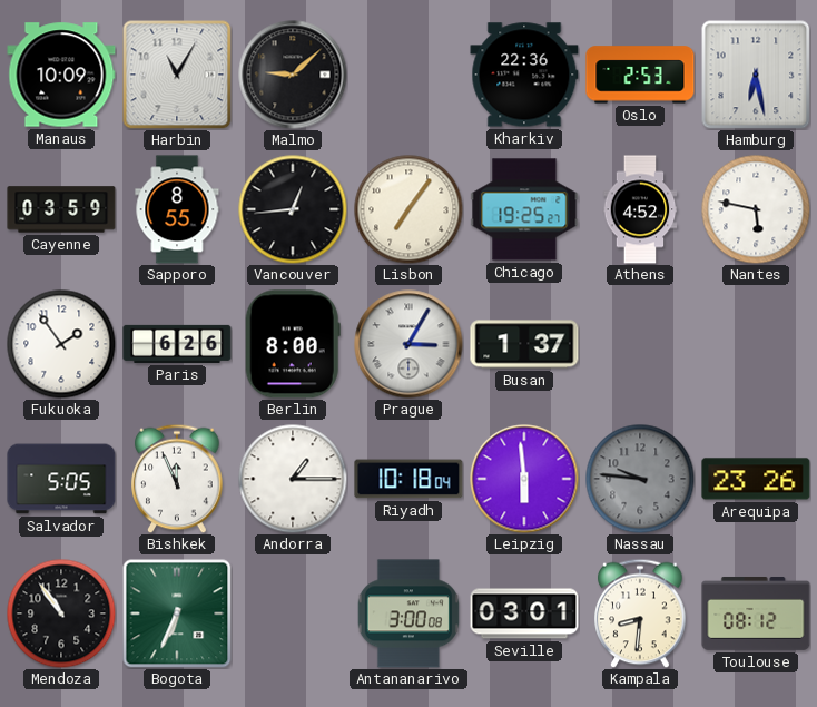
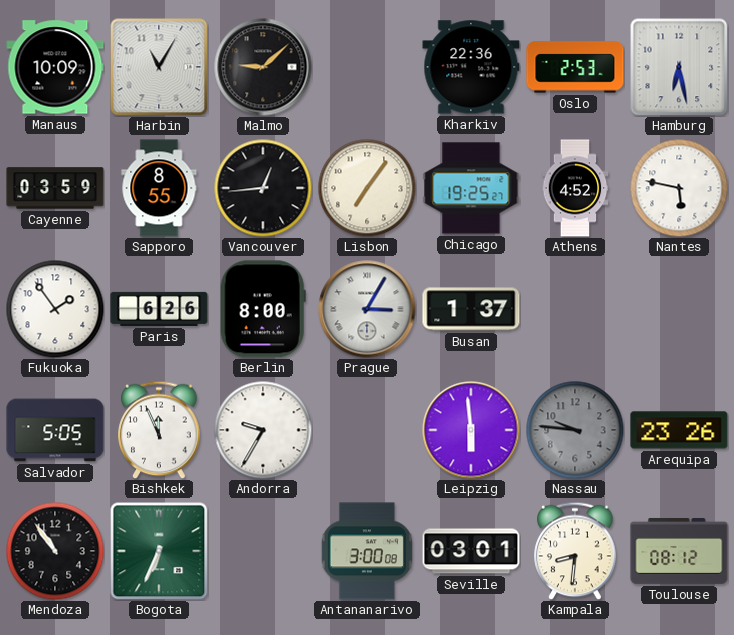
Andorra: 1:15 -> 9:35 (263, 430)
Riyadh: 10:18 -> none (408, 479)
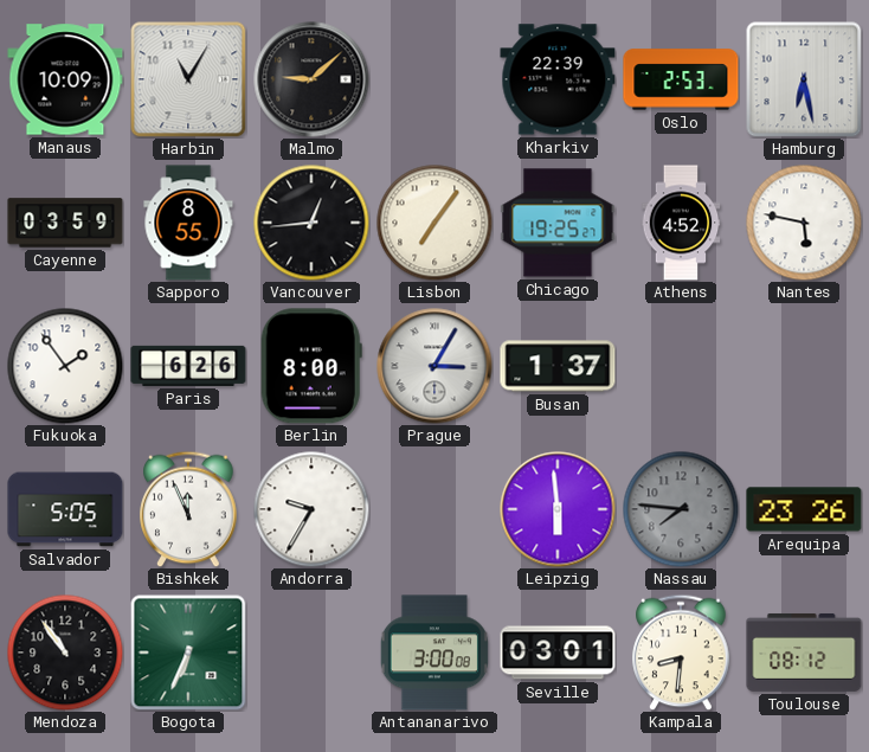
Kharkiv: 22:36 -> 22:39 (558, 79)
Nassau: 9:46 -> 7:46 (681, 509)
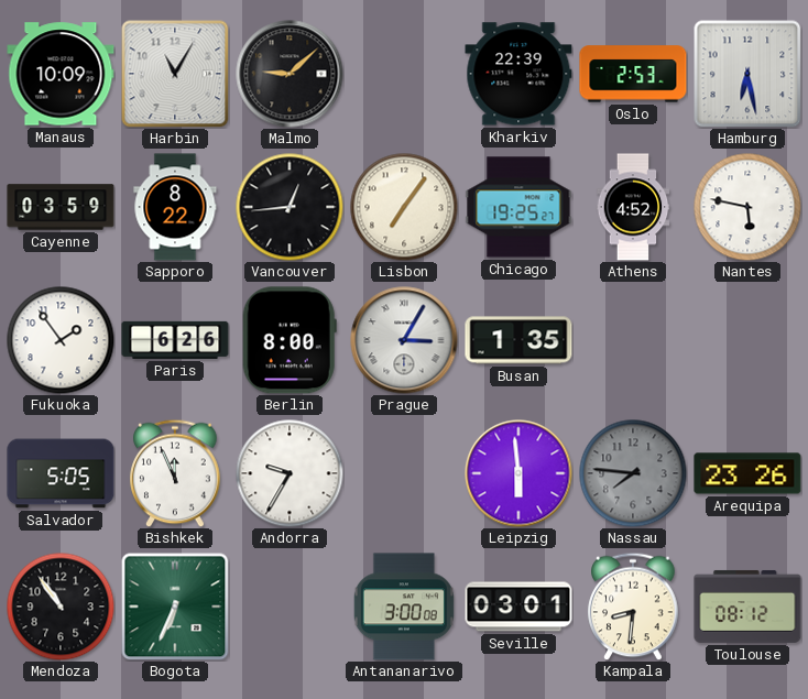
Sapporo: 8:55 -> 8:22 (175, 207)
Busan: 1:37 -> 1:35 (518, 340)
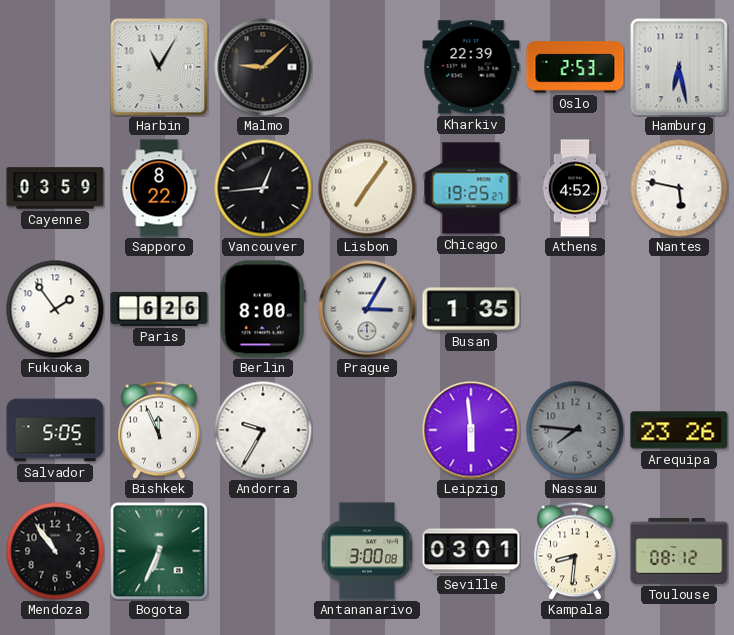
Manaus: 10:09 -> none (61, 74)
